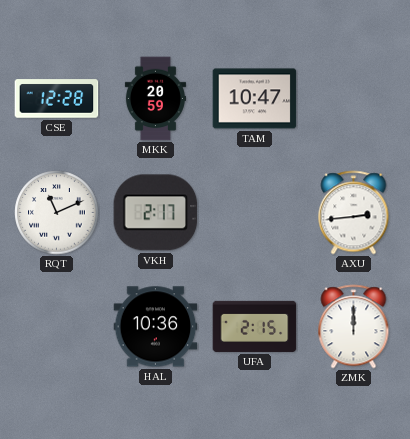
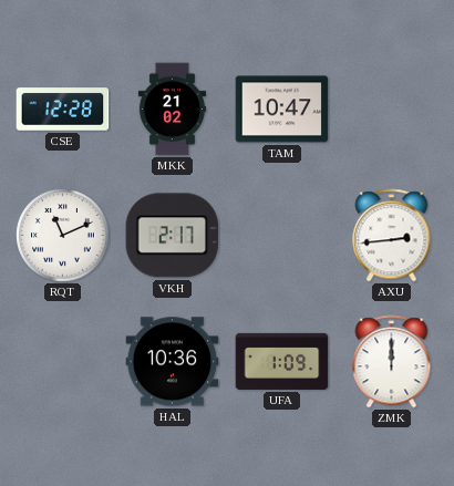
MKK: 20:59 -> 21:02 (172, 110)
UFA: 2:15 -> 1:09 (282, 361)
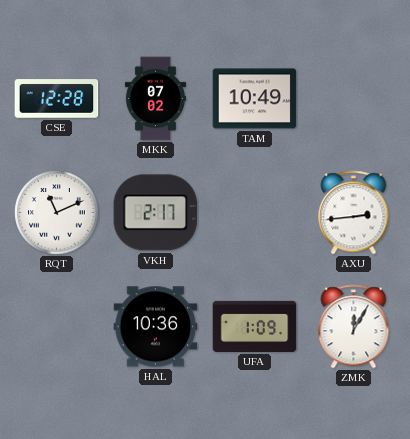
MKK: 21:02 -> 07:02 (155, 99)
TAM: 10:47 -> 10:49 (255, 99)
ZMK: 12:00 -> 12:05 (354, 327)
